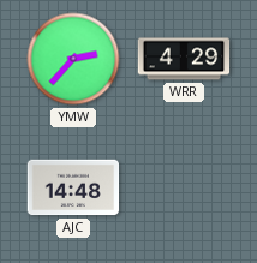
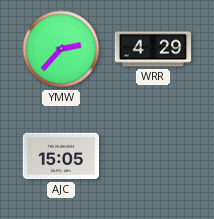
AJC: 14:48 -> 15:05 (61, 156)
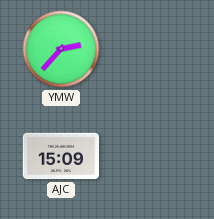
WRR: 4:29 -> none (153, 49)
AJC: 15:05 -> 15:09 (61, 156)
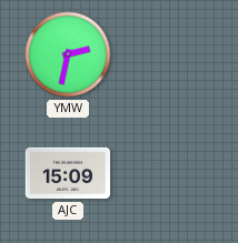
YMW: 2:37 -> 2:32 (68, 54)
